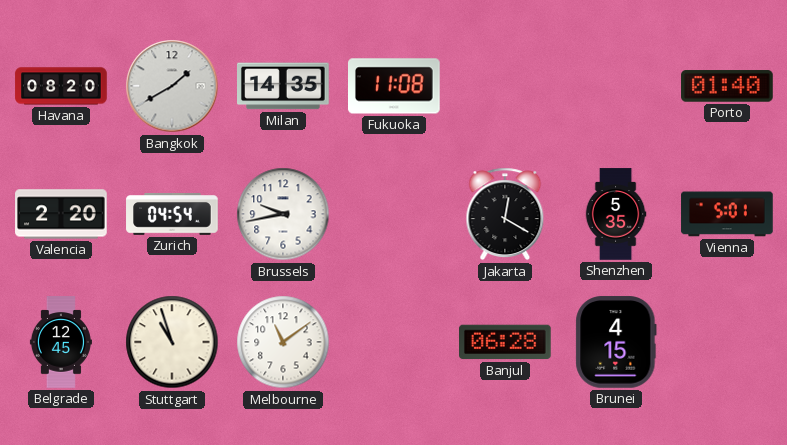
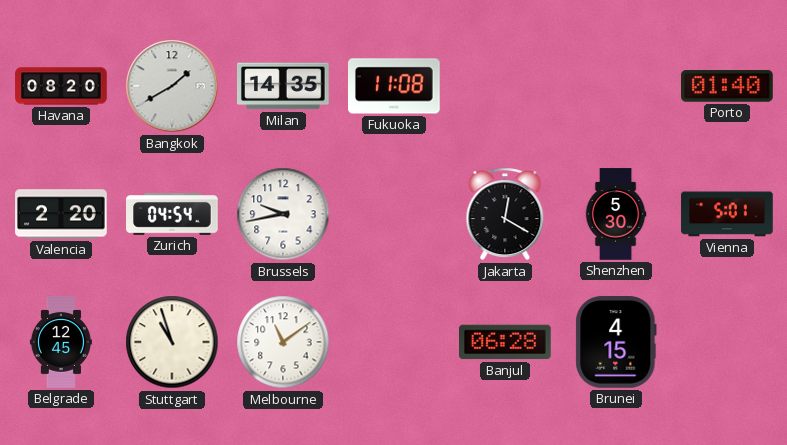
Shenzhen: 5:35 -> 5:30 (616, 214)
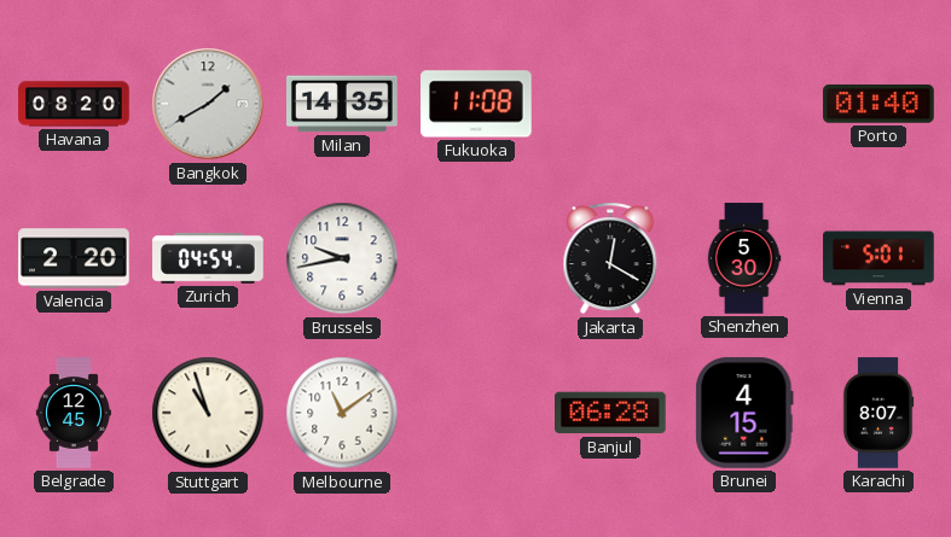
Karachi: none -> 8:07 (878, 413)
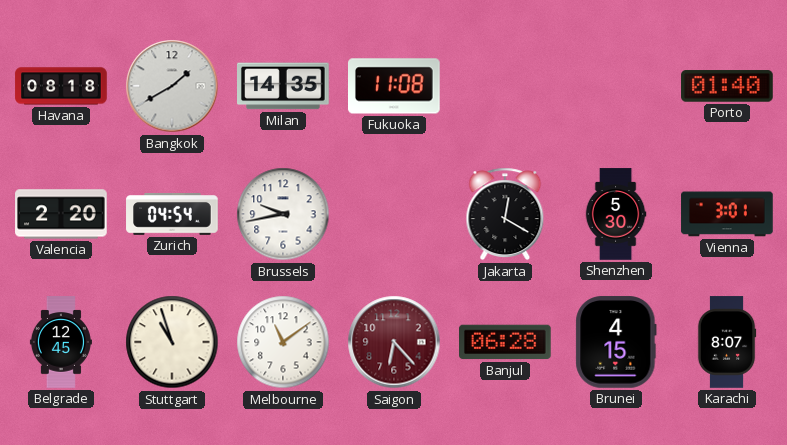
Havana: 08:20 -> 08:18 (61, 86)
Vienna: 5:01 -> 3:01 (727, 214)
Saigon: none -> 6:23 (394, 342)
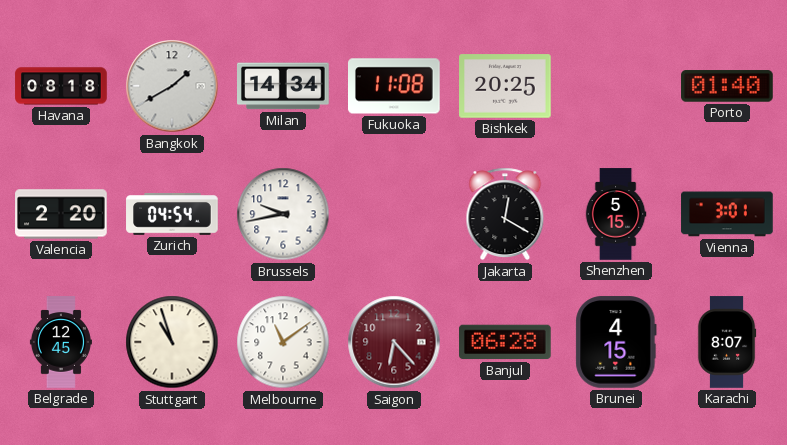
Milan: 14:35 -> 14:34 (283, 86)
Bishkek: none -> 20:25 (505, 86)
Shenzhen: 5:30 -> 5:15 (616, 214)
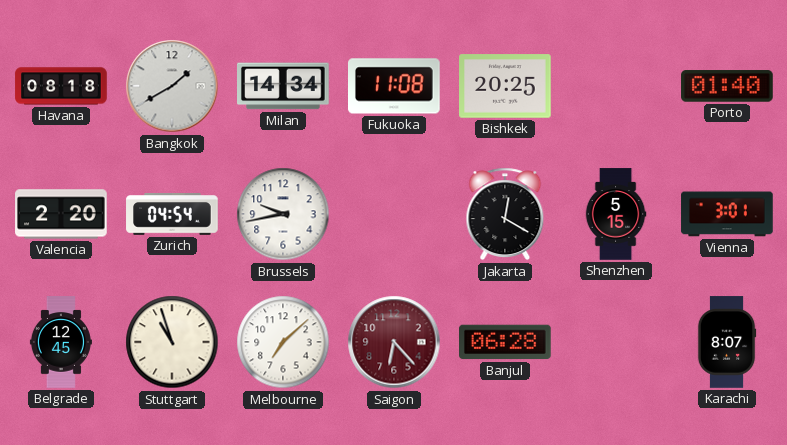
Melbourne: 11:09 -> 7:08 (283, 342)
Brunei: 4:15 -> none (616, 342)
